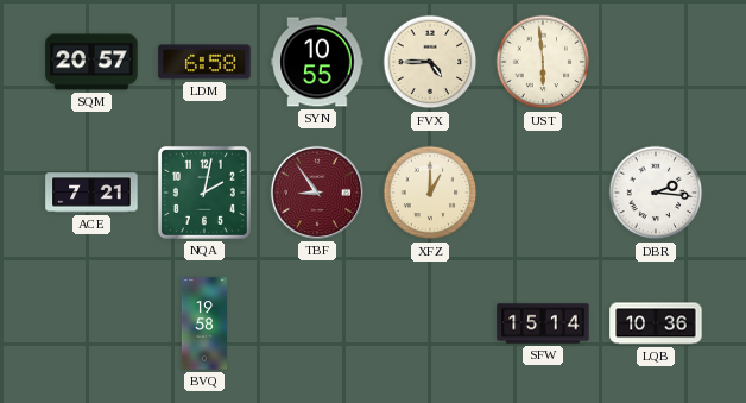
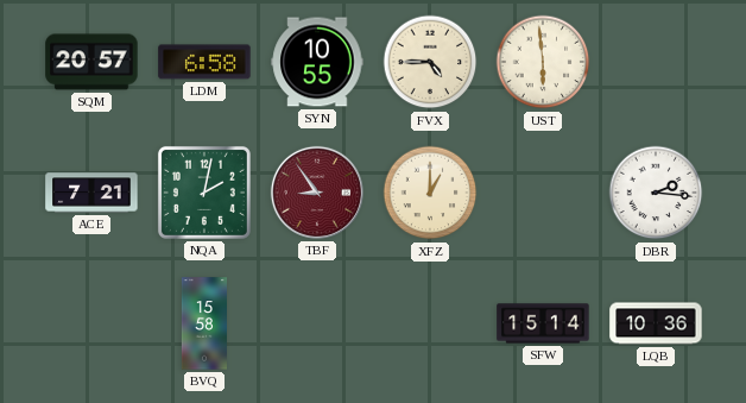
BVQ: 19:58 -> 15:58 (203, 323)
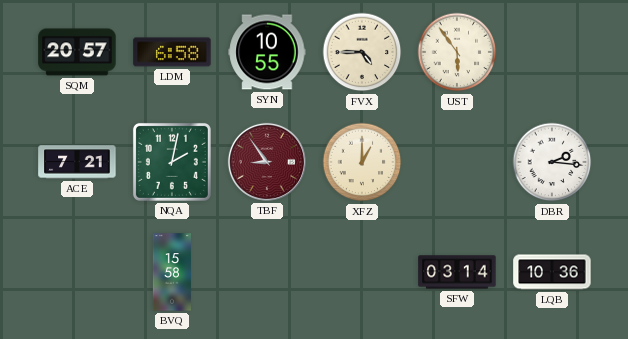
UST: 5:59 -> 5:54 (457, 52)
SFW: 15:14 -> 03:14 (457, 272)
